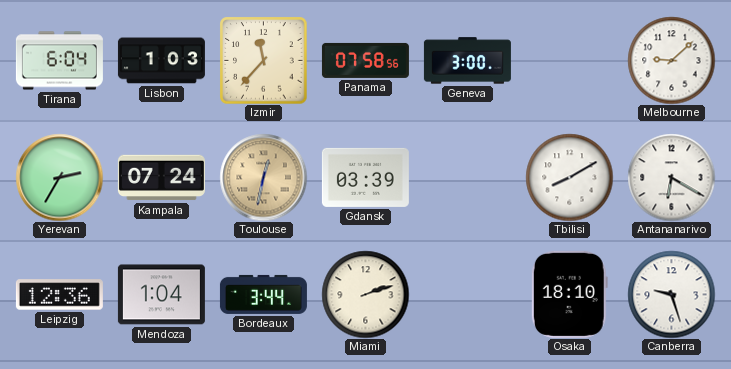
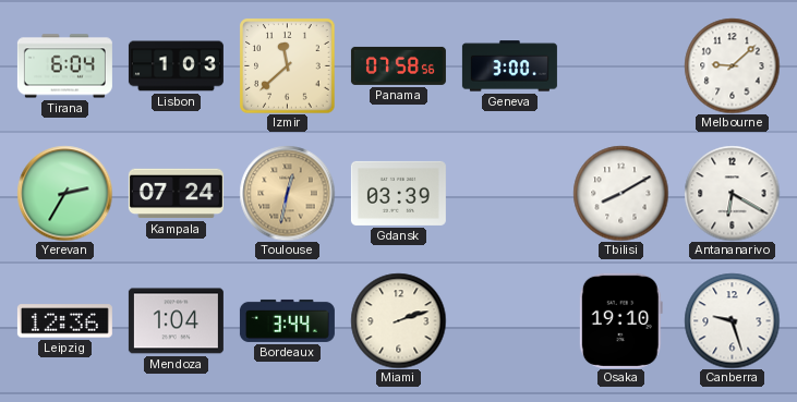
Izmir: 11:37 -> 11:38 (287, 65)
Osaka: 18:10 -> 19:10 (620, 320)
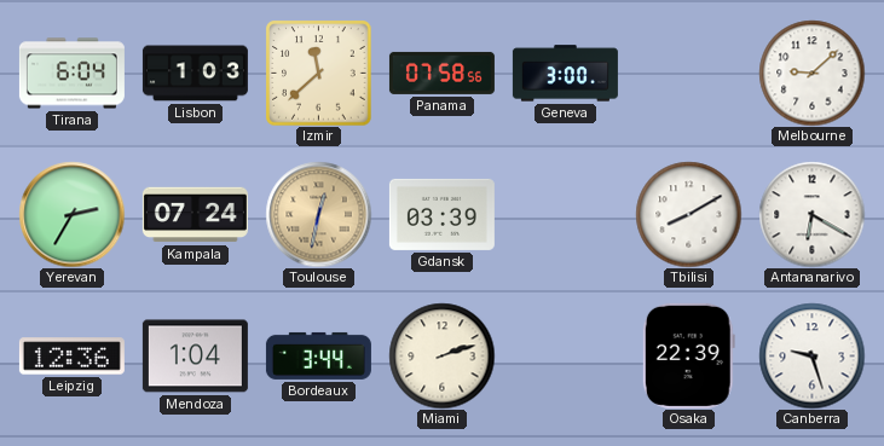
Osaka: 19:10 -> 22:39 (688, 355)
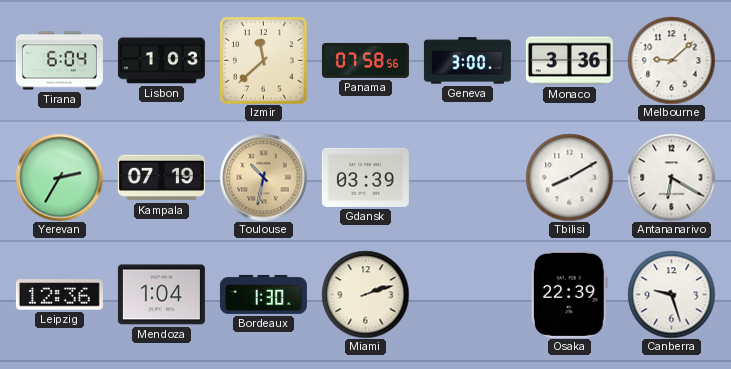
Monaco: none -> 3:36 (569, 61)
Kampala: 07:24 -> 07:19 (161, 178)
Toulouse: 12:32 -> 10:32 (263, 177)
Bordeaux: 3:44 -> 1:30 (263, 294)
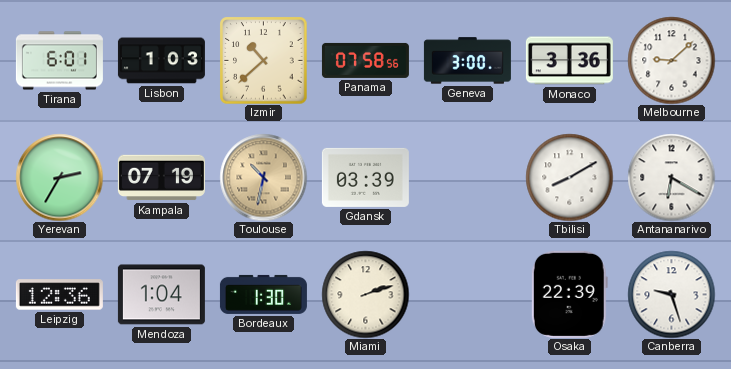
Tirana: 6:04 -> 6:01 (59, 61)
Izmir: 11:38 -> 10:38 (263, 60)
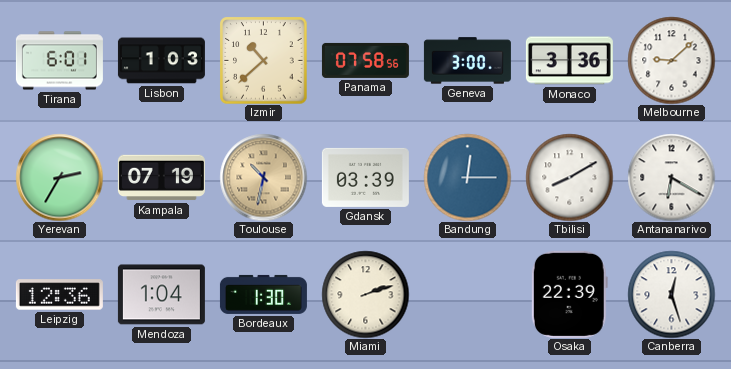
Bandung: none -> 12:15 (467, 177)
Canberra: 9:27 -> 12:27 (671, 294)
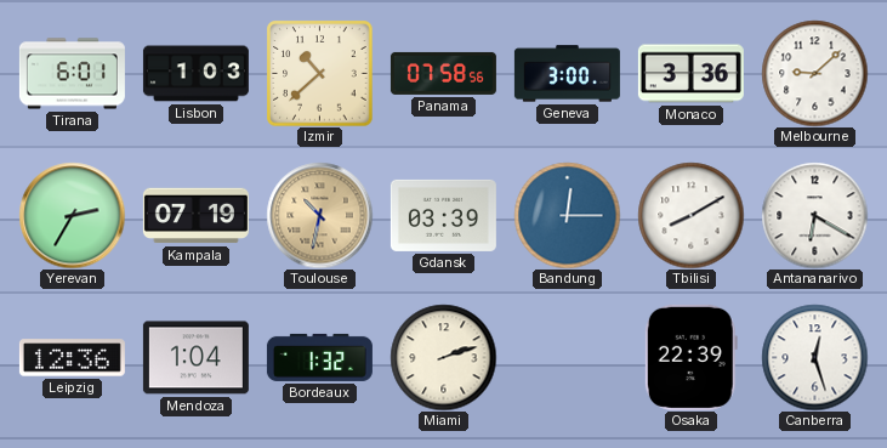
Bordeaux: 1:30 -> 1:32 (319, 357)
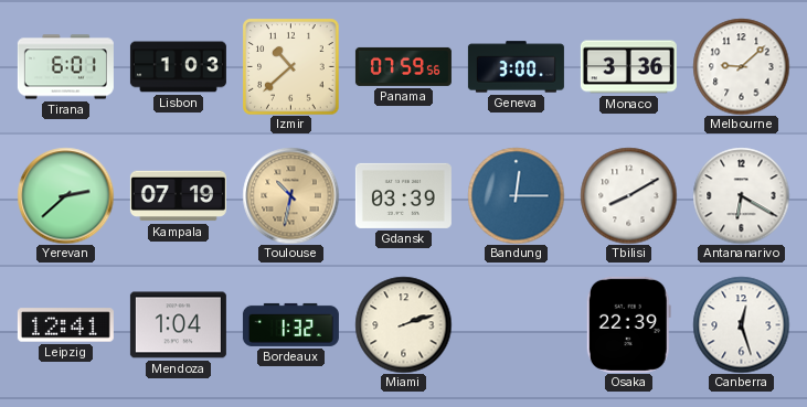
Panama: 07:58 -> 07:59 (403, 66)
Yerevan: 2:35 -> 2:38 (65, 195)
Leipzig: 12:36 -> 12:41 (65, 325)
